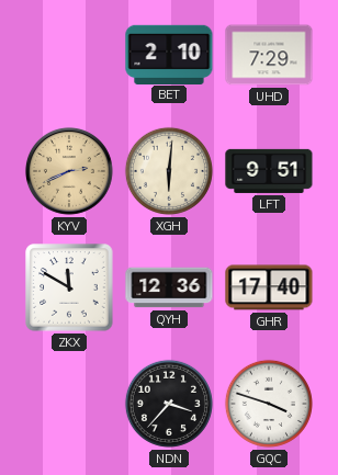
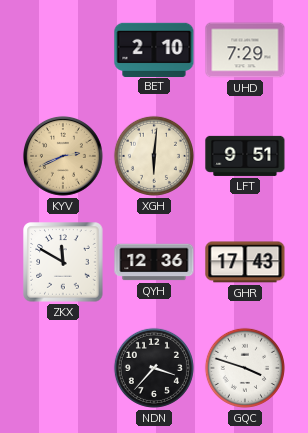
GHR: 17:40 -> 17:43 (245, 262)
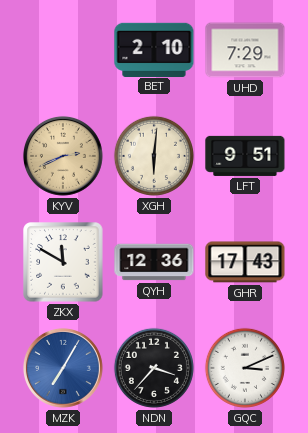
MZK: none -> 7:05 (63, 368)
GQC: 3:48 -> 3:11 (245, 368)
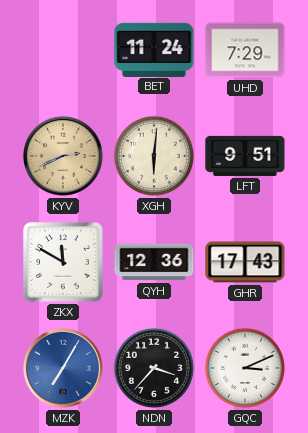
BET: 2:10 -> 11:24 (154, 49)
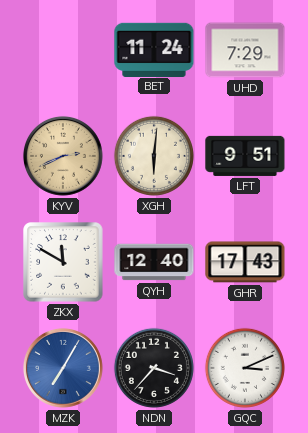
QYH: 12:36 -> 12:40 (154, 262)
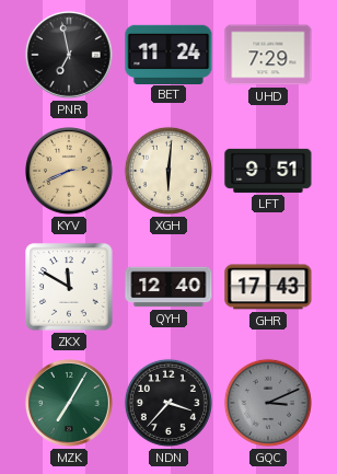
PNR: none -> 6:58 (69, 55)
MZK dial: blue -> green (69, 403)
GQC dial: white -> grey (268, 403)
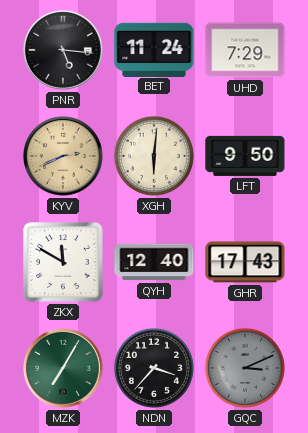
PNR: 6:58 -> 5:16 (63, 50)
LFT: 9:51 -> 9:50 (245, 156)
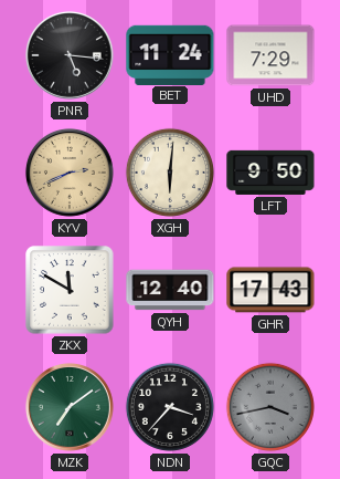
MZK: 7:05 -> 7:09 (70, 407)
GQC: 3:11 -> 3:43 (270, 407)
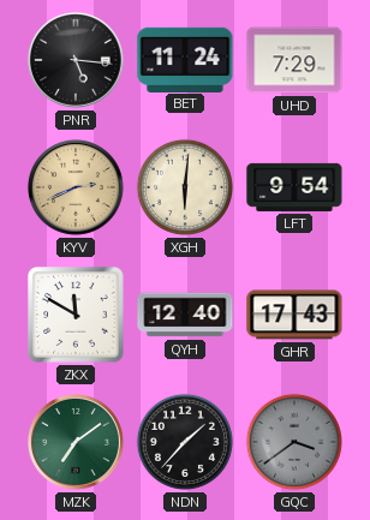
LFT: 9:50 -> 9:54 (294, 187)
NDN: 3:37 -> 1:37 (185, 442)
GQC: 3:43 -> 3:39 (294, 442)
